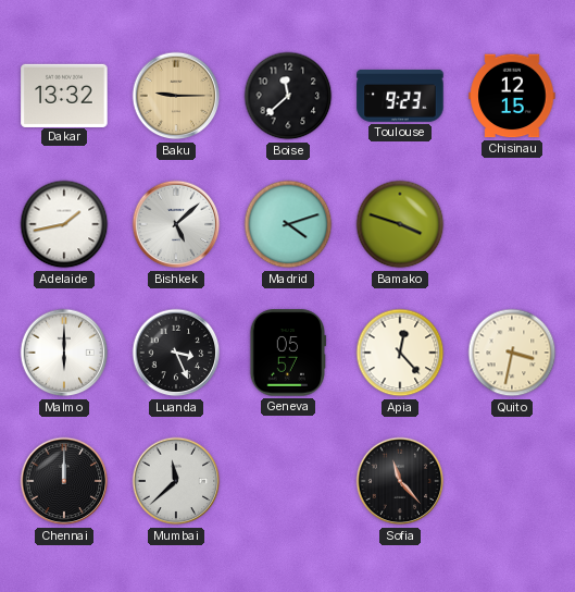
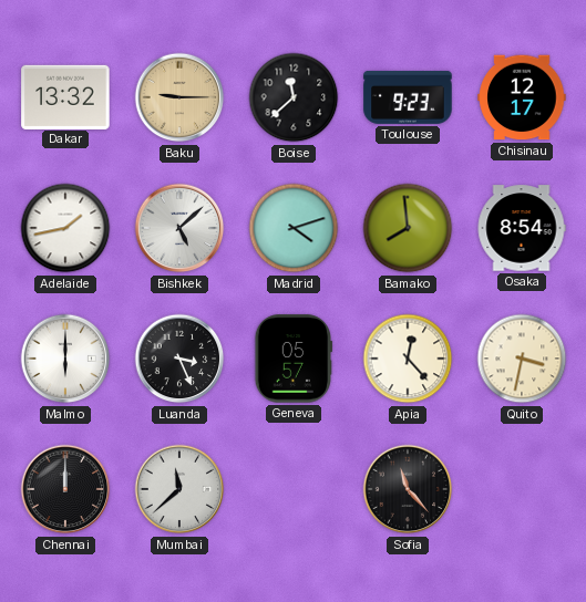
Chisinau: 12:15 -> 12:17 (522, 97)
Bamako: 3:48 -> 7:59 (408, 228)
Osaka: none -> 8:54 (522, 228)
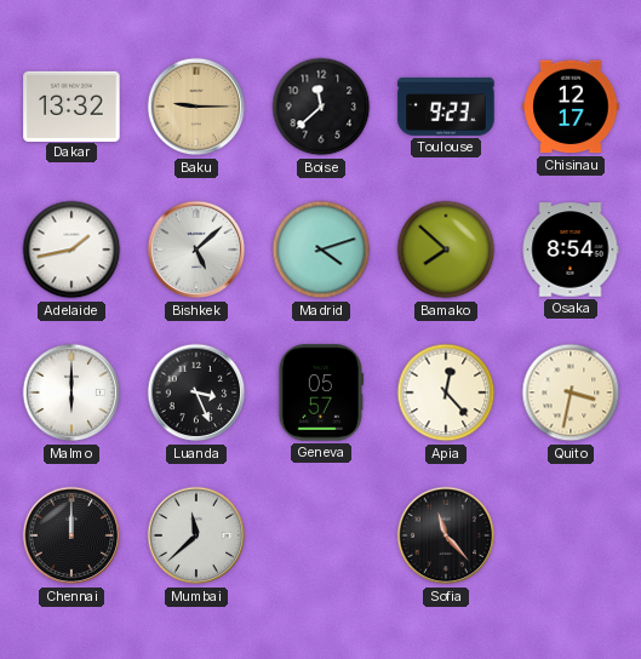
Bamako: 7:59 -> 7:52 (446, 250)
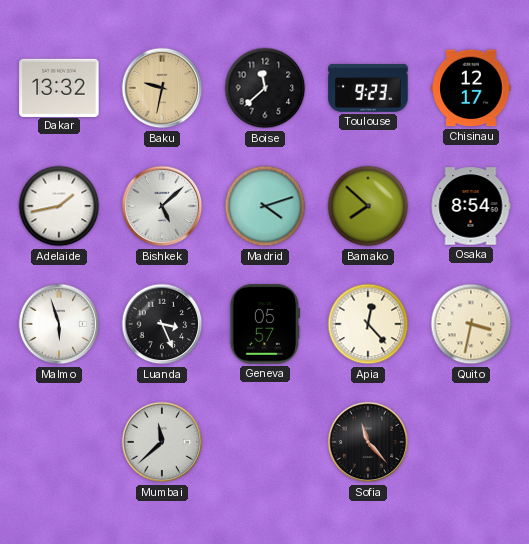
Baku: 9:15 -> 9:32 (162, 88)
Malmo: 6:00 -> 5:57 (59, 324)
Chennai: 12:00 -> none (71, 535)
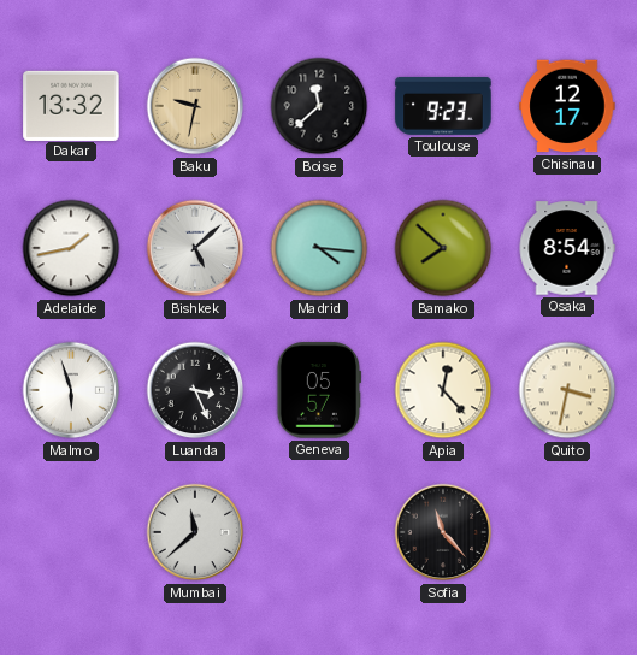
Madrid: 4:12 -> 4:16 (319, 248)
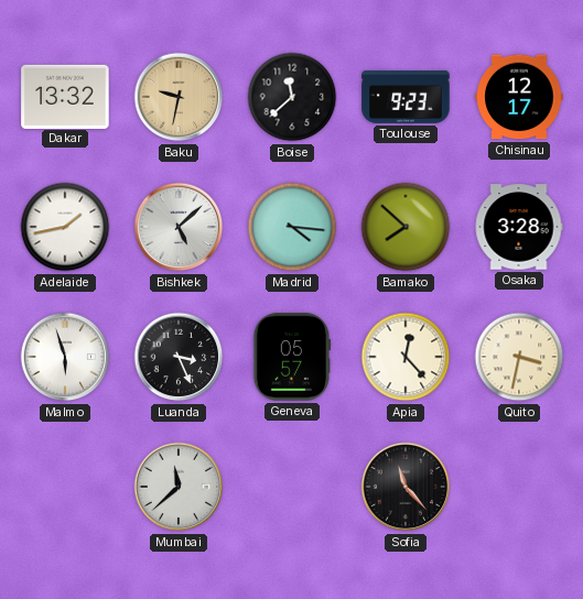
Osaka: 8:54 -> 3:28 (519, 227)
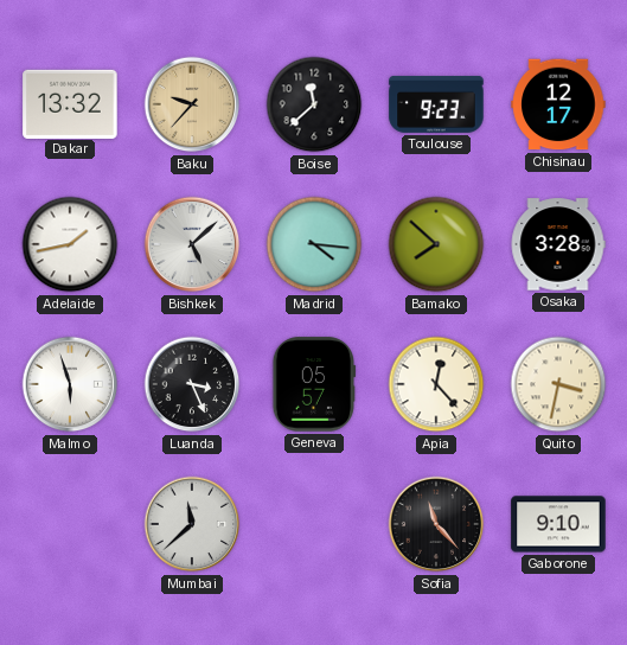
Baku: 9:32 -> 9:37 (192, 104)
Gaborone: none -> 9:10 (558, 524)
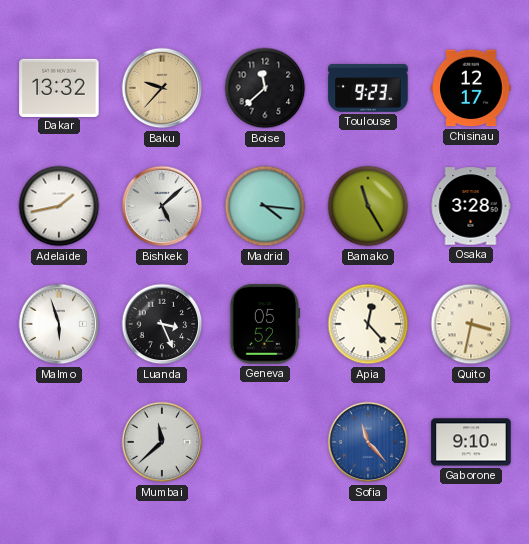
Bamako: 7:52 -> 11:25 (368, 206)
Geneva: 05:57 -> 05:52 (265, 324)
Sofia dial: black -> blue (368, 442)
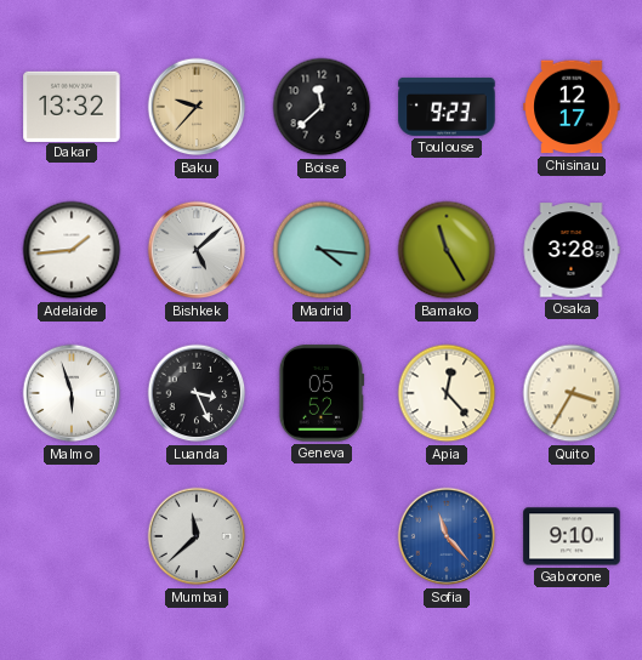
Adelaide: 1:43 -> 1:44 (72, 250)
Quito: 3:32 -> 3:35 (572, 393)
